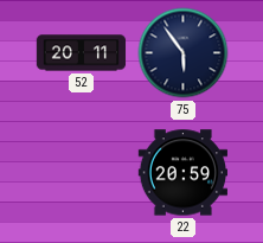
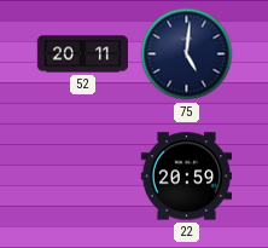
75: 5:54 -> 5:01 (187, 54)
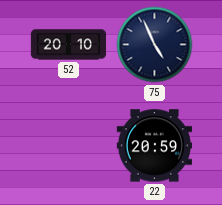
52: 20:11 -> 20:10 (69, 45)
75: 5:01 -> 4:56 (155, 45)
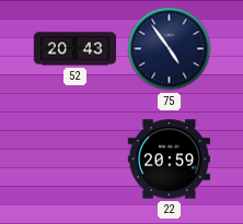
52: 20:10 -> 20:43 (76, 49)
75: 4:56 -> 4:54 (170, 49)
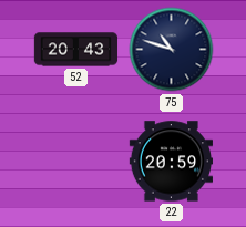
75: 4:54 -> 10:48 (172, 50)
